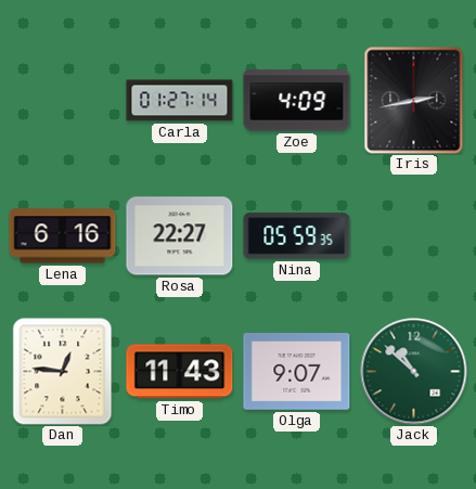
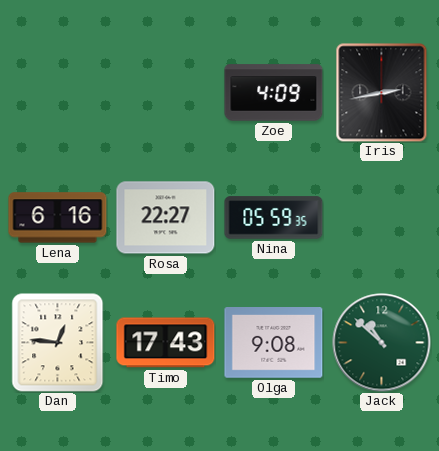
Carla: 01:27 -> none (180, 101)
Timo: 11:43 -> 17:43 (166, 343)
Olga: 9:07 -> 9:08 (274, 343)
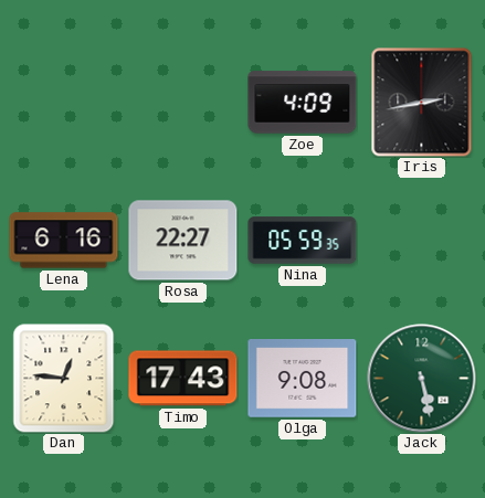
Jack: 10:52 -> 5:28 (422, 379)
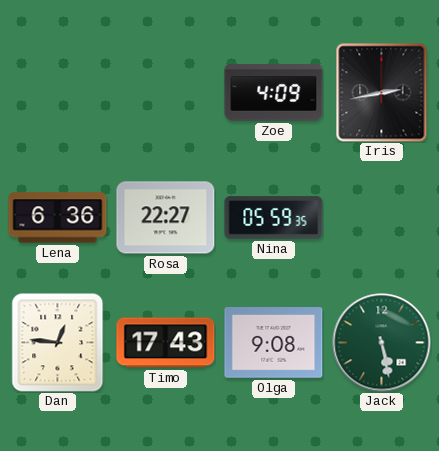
Lena: 6:16 -> 6:36 (58, 218)
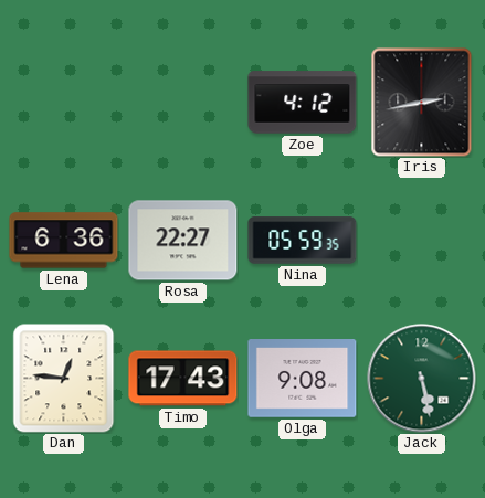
Zoe: 4:09 -> 4:12 (303, 103)
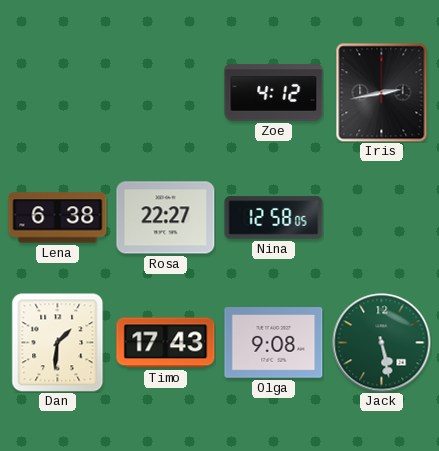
Lena: 6:36 -> 6:38 (58, 218)
Nina: 05:59 -> 12:58 (274, 218)
Dan: 12:46 -> 1:31 (58, 343)
